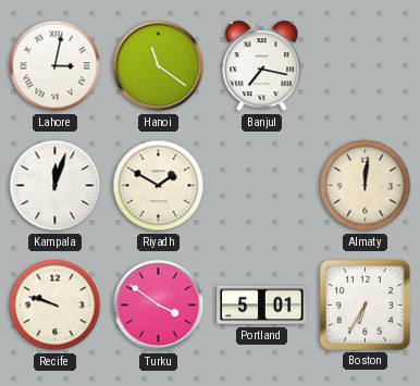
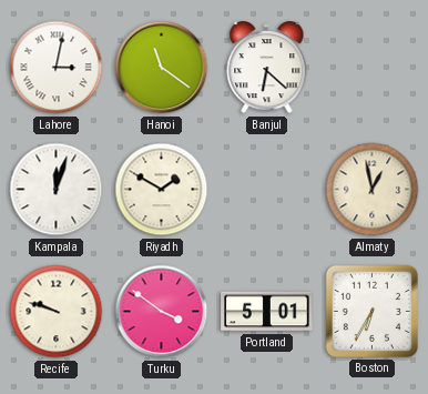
Banjul: 7:17 -> 6:22 (267, 69)
Almaty: 12:01 -> 12:58 (373, 190)
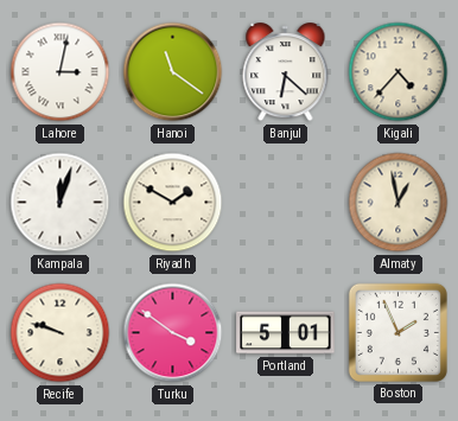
Kigali: none -> 4:37 (399, 72)
Boston: 6:35 -> 1:56 (397, 332)
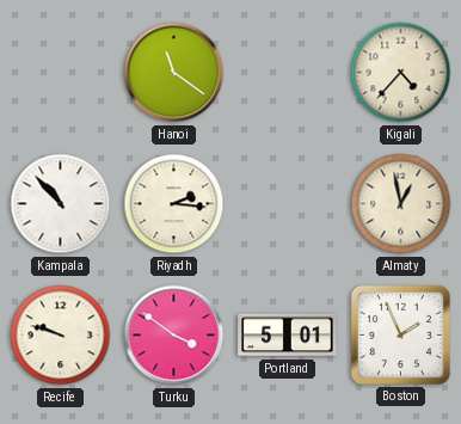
Lahore: 3:02 -> none (61, 72)
Banjul: 6:22 -> none (286, 74)
Kampala: 12:03 -> 10:53 (61, 204)
Riyadh: 1:50 -> 2:16 (174, 204)
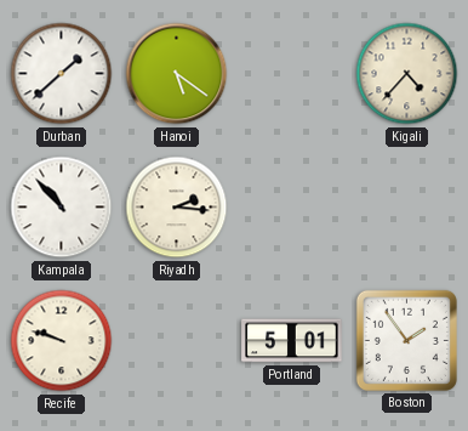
Durban: none -> 1:38 (62, 74)
Hanoi: 11:21 -> 5:21 (177, 74)
Almaty: 12:58 -> none (401, 204)
Turku: 3:51 -> none (174, 336)
Boston: 1:56 -> 1:54 (406, 340)
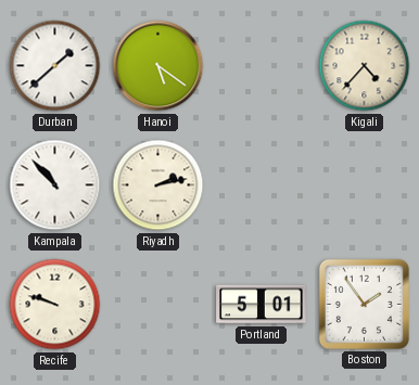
Riyadh: 2:16 -> 2:13 (158, 185)
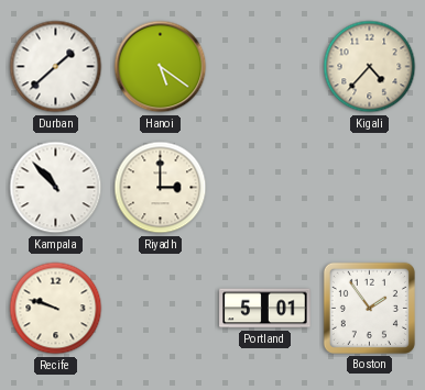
Riyadh: 2:13 -> 3:00 (161, 188)
